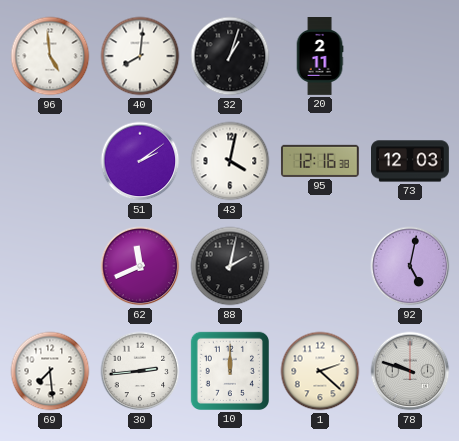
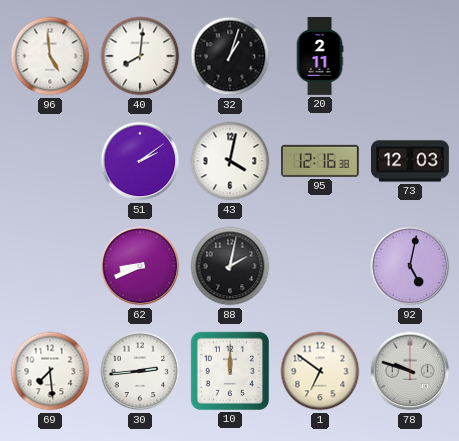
62: 11:41 -> 8:41 (140, 266)
1: 2:22 -> 6:51 (320, 371)
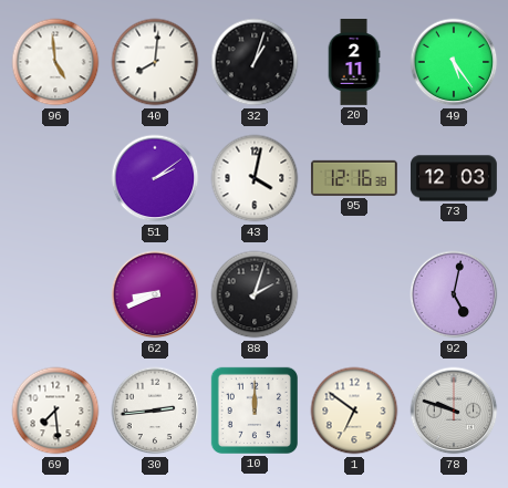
49: none -> 5:24 (454, 62)
88: 2:02 -> 2:03 (255, 294)
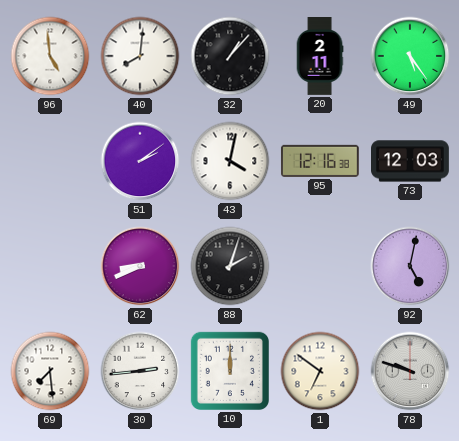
32: 1:03 -> 1:07 (230, 56)
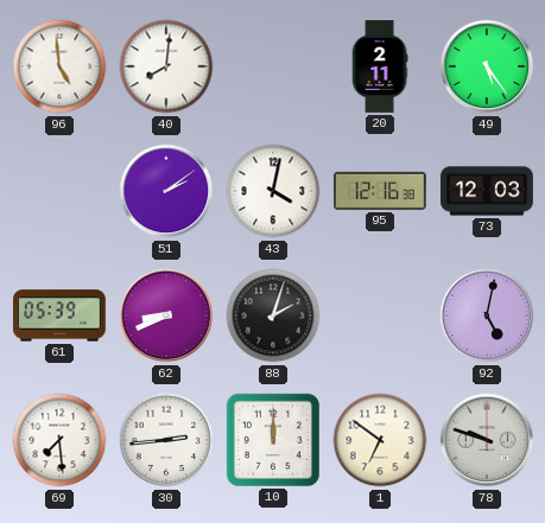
32: 1:07 -> none (230, 56)
61: none -> 05:39 (59, 315)
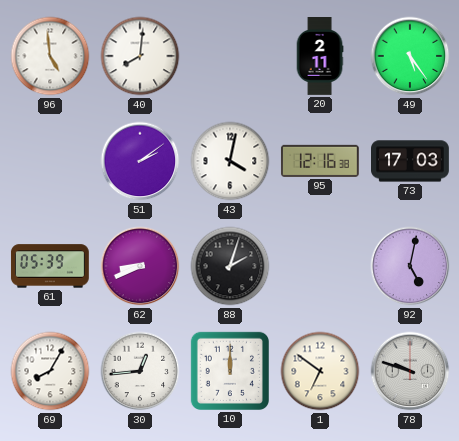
73: 12:03 -> 17:03 (411, 161)
69: 7:29 -> 8:05 (50, 371)
30: 2:44 -> 12:44 (140, 371)
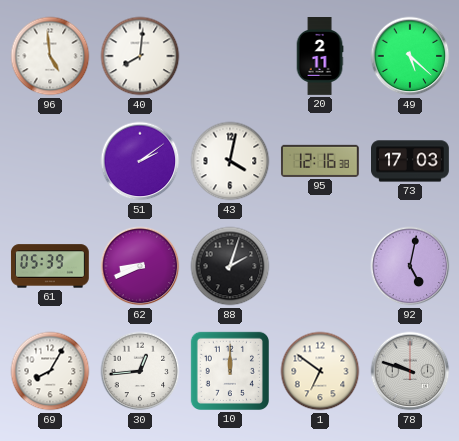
49: 5:24 -> 5:22 (410, 56)
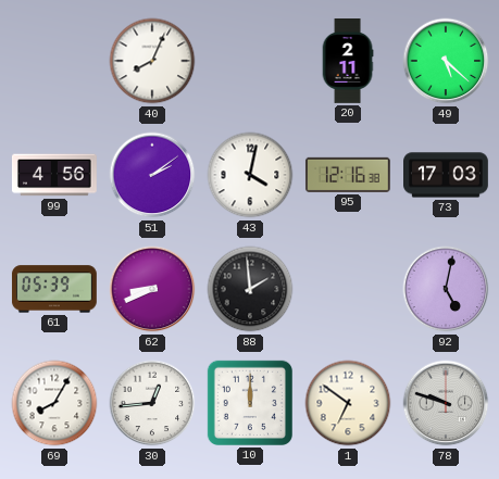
96: 4:59 -> none (50, 56)
40: 8:01 -> 8:04 (152, 61)
99: none -> 4:56 (54, 175)
88: 2:03 -> 1:59 (250, 289)
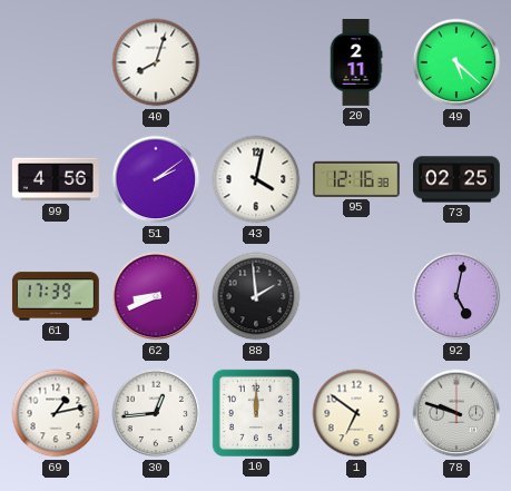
40: 8:04 -> 8:03 (156, 62)
73: 17:03 -> 02:25 (458, 179)
61: 05:39 -> 17:39 (56, 296)
69: 8:05 -> 1:13 (56, 413)
